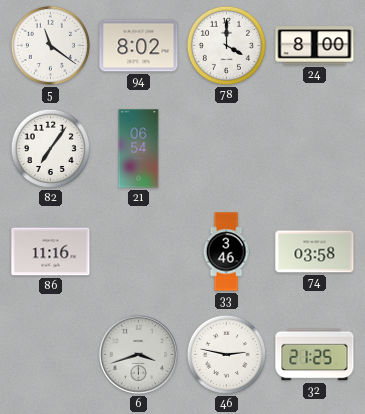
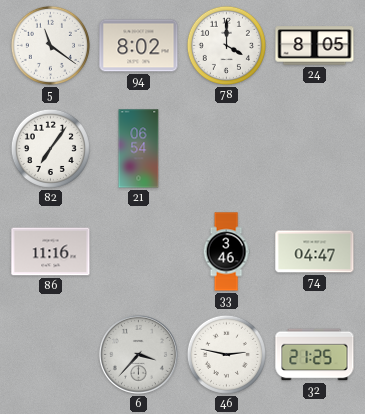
24: 8:00 -> 8:05 (315, 46)
74: 03:58 -> 04:47 (315, 252)
6: 3:42 -> 3:37 (138, 354)
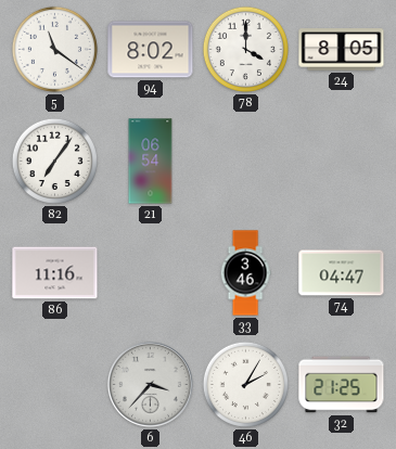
46: 2:47 -> 2:05 (245, 384)
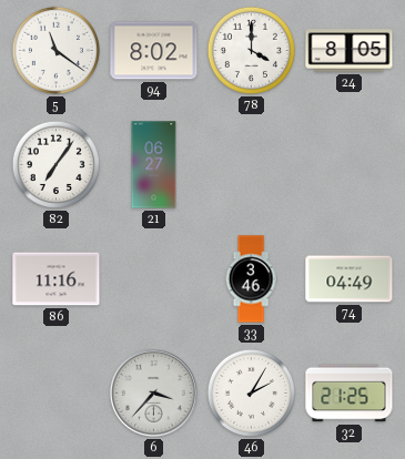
21: 06:54 -> 06:27 (154, 165)
74: 04:47 -> 04:49 (350, 279)
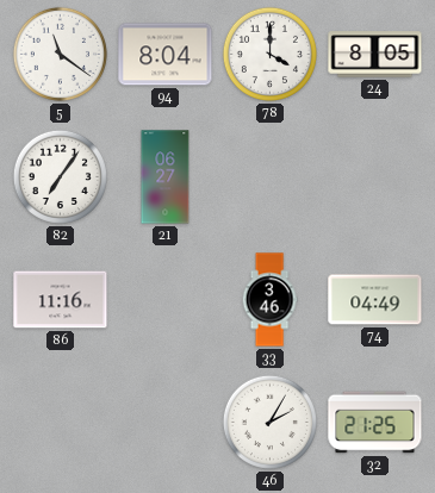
94: 8:02 -> 8:04 (166, 55)
6: 3:37 -> none (153, 392)
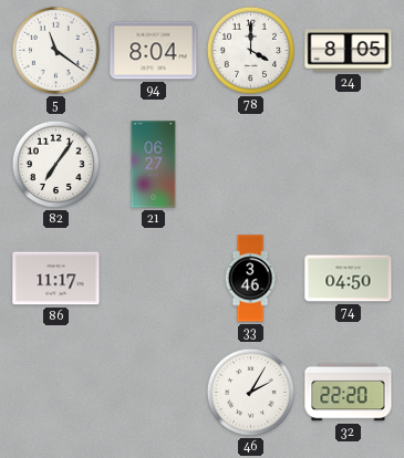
86: 11:16 -> 11:17 (56, 279)
74: 04:49 -> 04:50 (349, 279)
32: 21:25 -> 22:20 (349, 393)
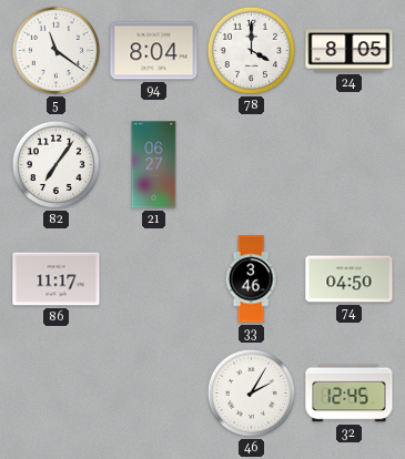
32: 22:20 -> 12:45 (350, 394)
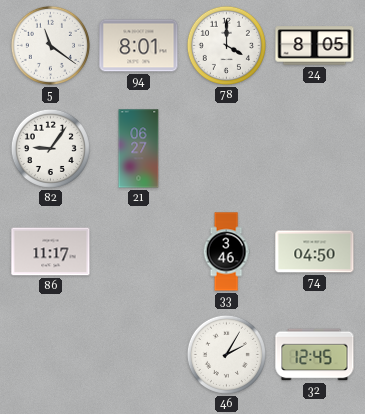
94: 8:04 -> 8:01 (139, 46)
82: 7:06 -> 9:06 (50, 148)
